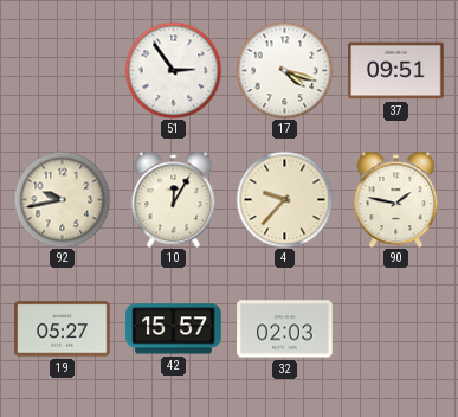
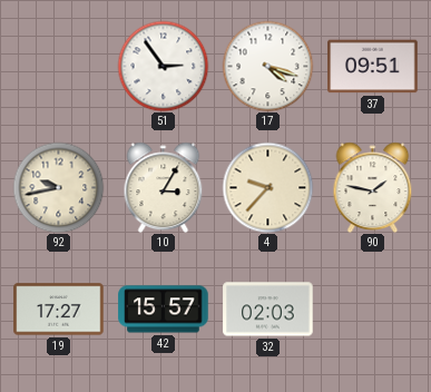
10: 12:05 -> 3:05 (164, 187)
19: 05:27 -> 17:27 (59, 310)
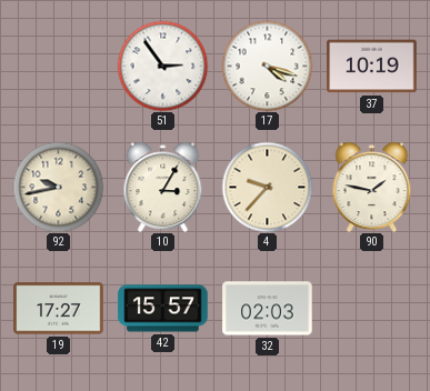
37: 09:51 -> 10:19 (372, 67)
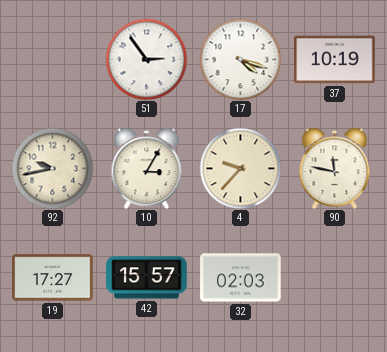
90: 1:47 -> 11:47 (335, 168)
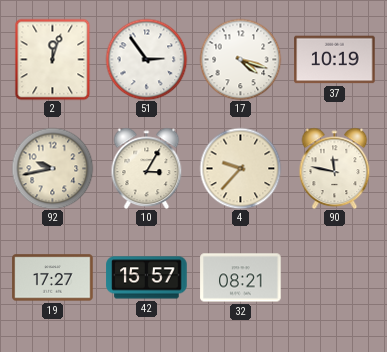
2: none -> 12:03 (53, 59)
32: 02:03 -> 08:21 (241, 278)
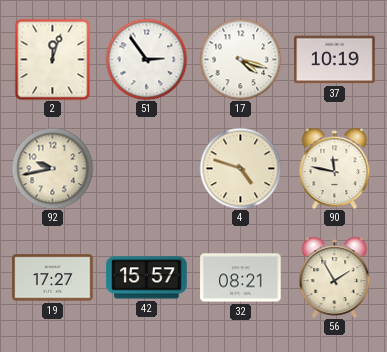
10: 3:05 -> none (147, 168)
4: 9:37 -> 4:48 (240, 168)
56: none -> 1:55 (335, 277)
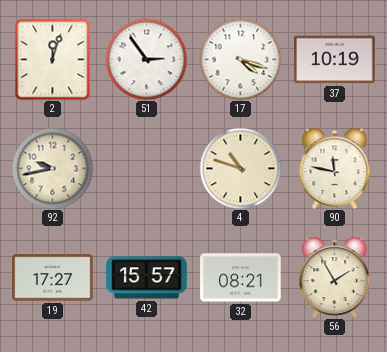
4: 4:48 -> 10:48 (240, 168)
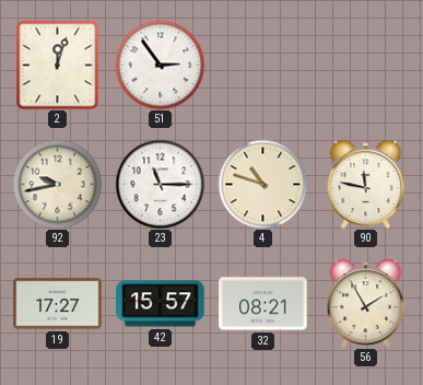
17: 4:18 -> none (240, 59)
37: 10:19 -> none (335, 60)
23: none -> 11:15 (160, 184)
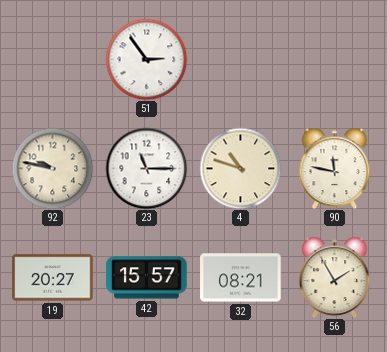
2: 12:03 -> none (58, 65)
92: 9:43 -> 9:47 (52, 168)
19: 17:27 -> 20:27 (53, 278)
